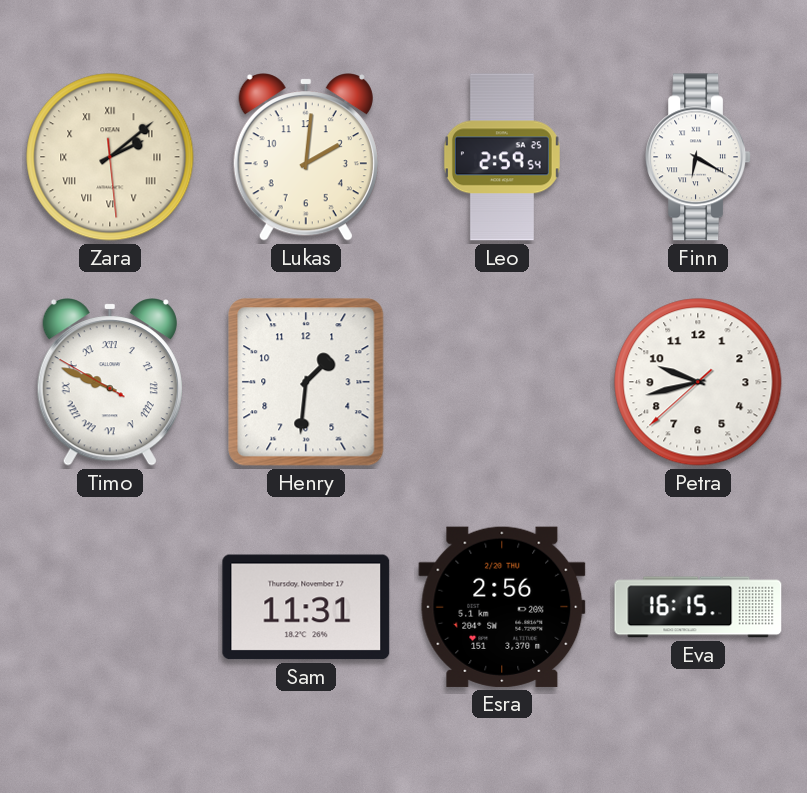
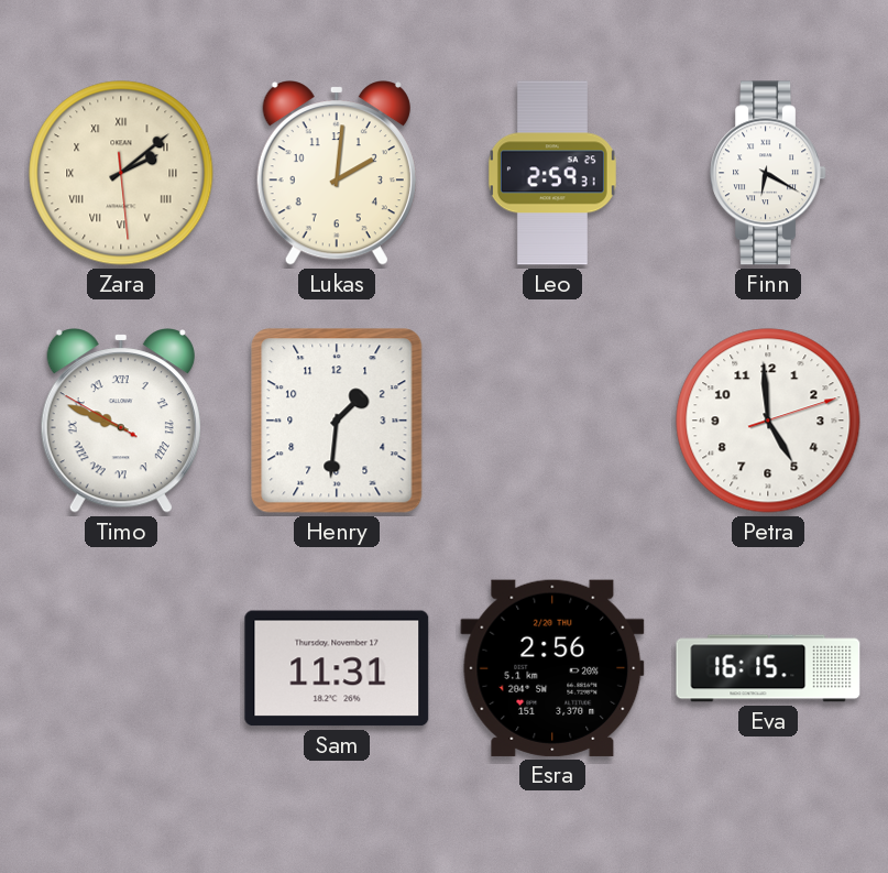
Leo: 2:59:54 -> 2:59:31 (552, 173)
Petra: 9:42 -> 4:59 (768, 421)
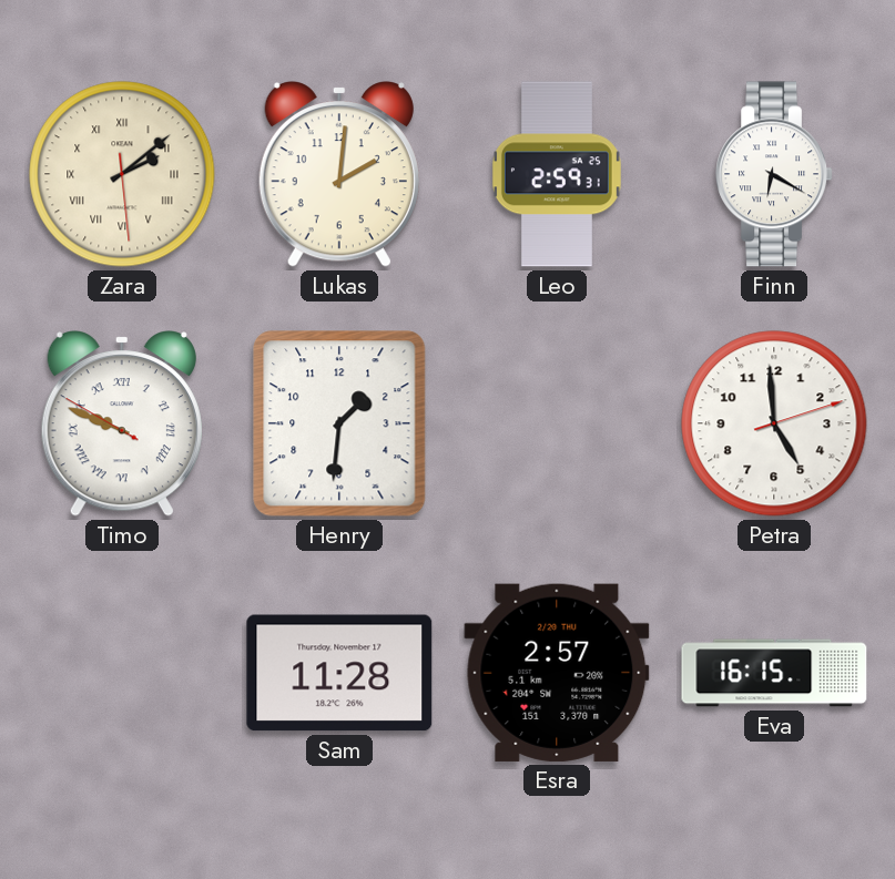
Sam: 11:31 -> 11:28 (339, 673)
Esra: 2:56 -> 2:57 (557, 673)
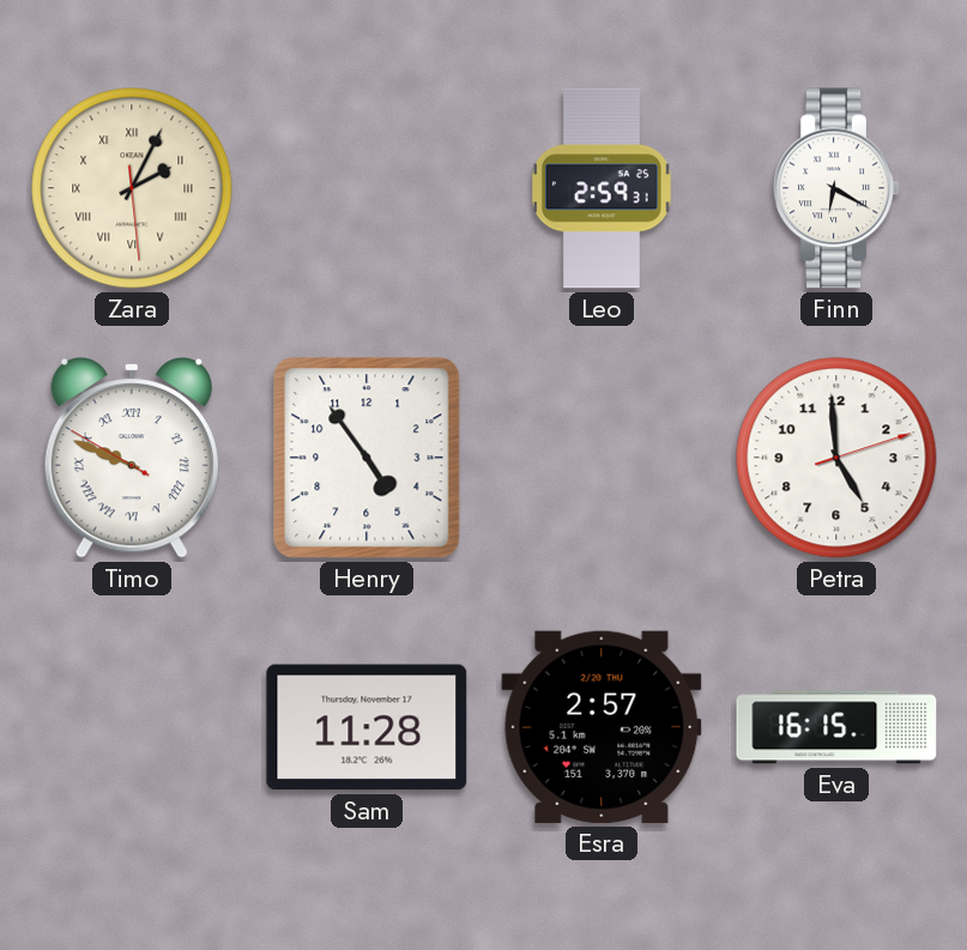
Zara: 2:08 -> 2:04 (132, 188)
Lukas: 2:01 -> none (339, 175)
Henry: 1:31 -> 4:54 (367, 458)
